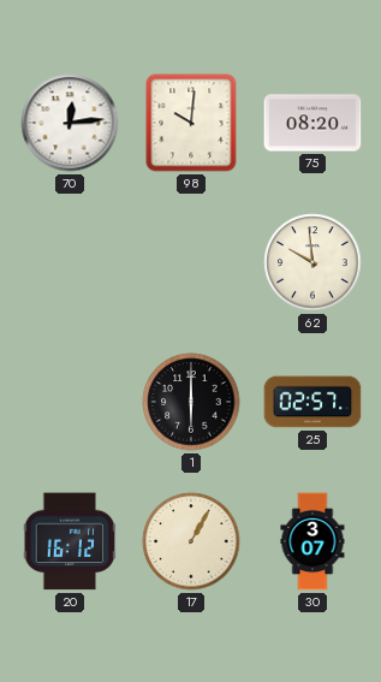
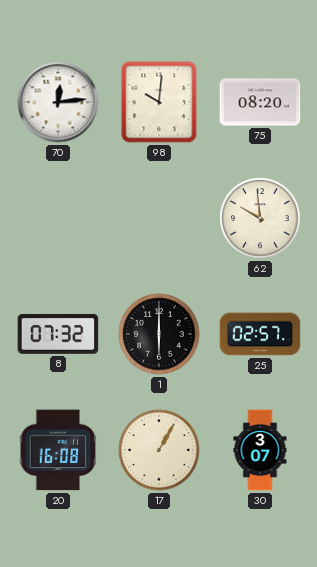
8: none -> 07:32 (58, 335)
20: 16:12 -> 16:08 (58, 450)
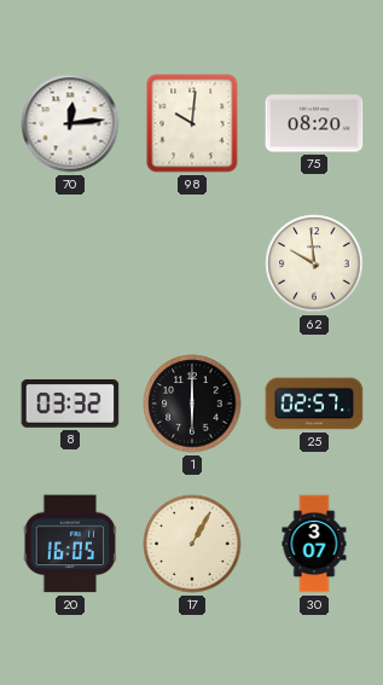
8: 07:32 -> 03:32 (70, 405)
20: 16:08 -> 16:05 (70, 544)
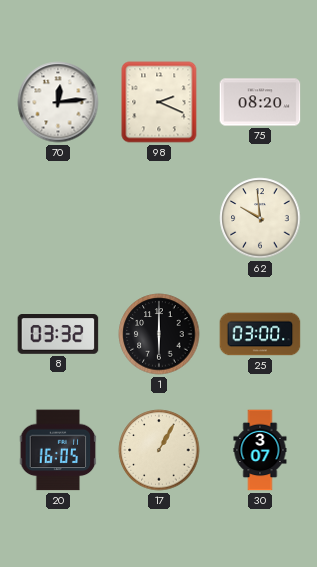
98: 10:01 -> 2:19 (159, 102)
25: 02:57 -> 03:00 (260, 334)
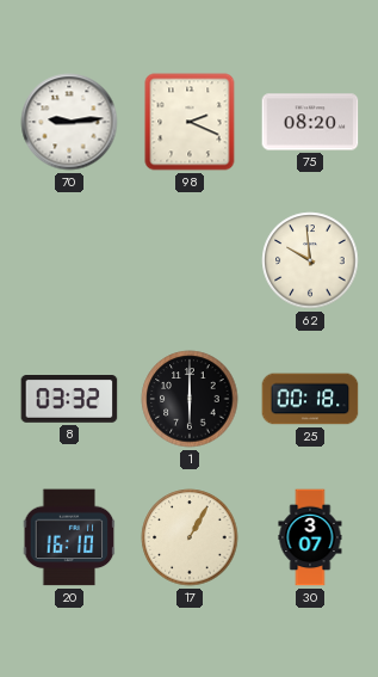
70: 12:14 -> 9:14 (69, 122)
25: 03:00 -> 00:18 (310, 399)
20: 16:05 -> 16:10 (69, 537)
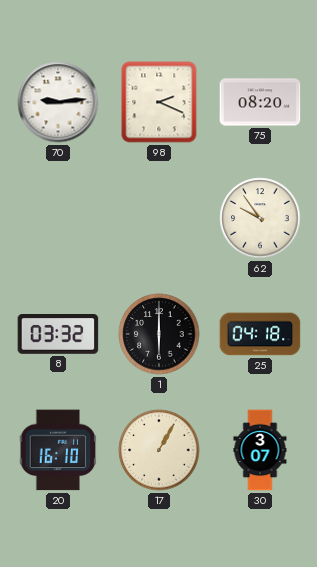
62: 9:59 -> 9:54 (260, 218)
25: 00:18 -> 04:18 (260, 334)
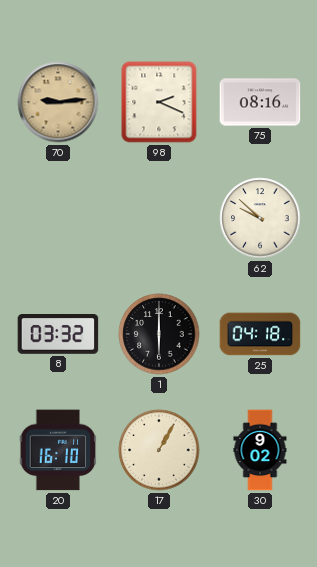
70 dial: white -> champagne (58, 102)
75: 08:20 -> 08:16 (260, 102)
62: 9:54 -> 9:52 (260, 218)
30: 3:07 -> 9:02 (260, 450)
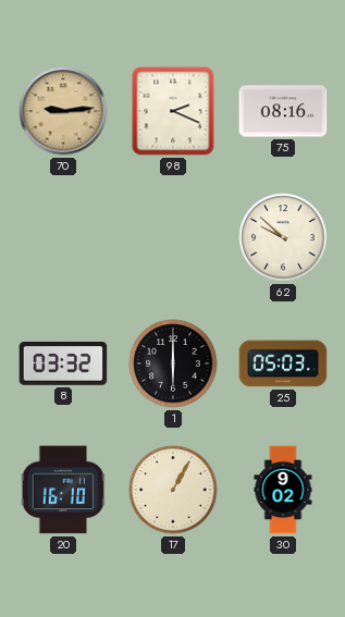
25: 04:18 -> 05:03 (283, 363)
